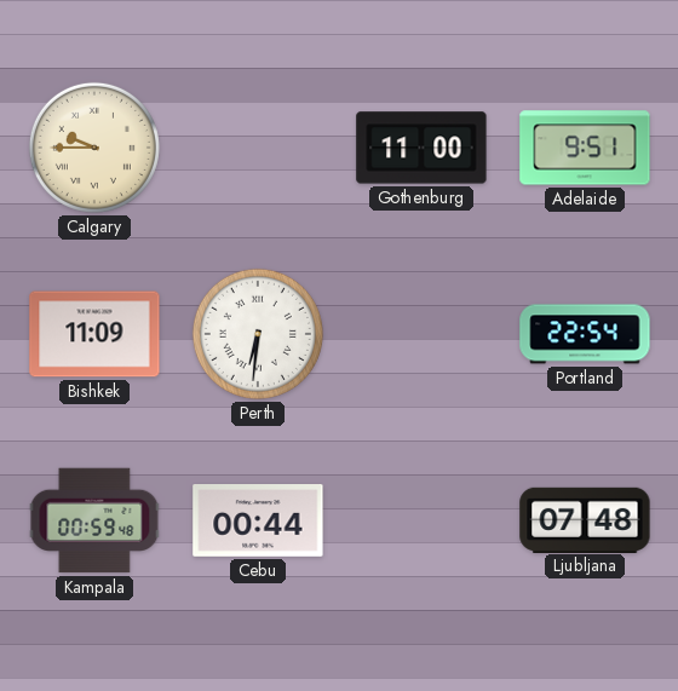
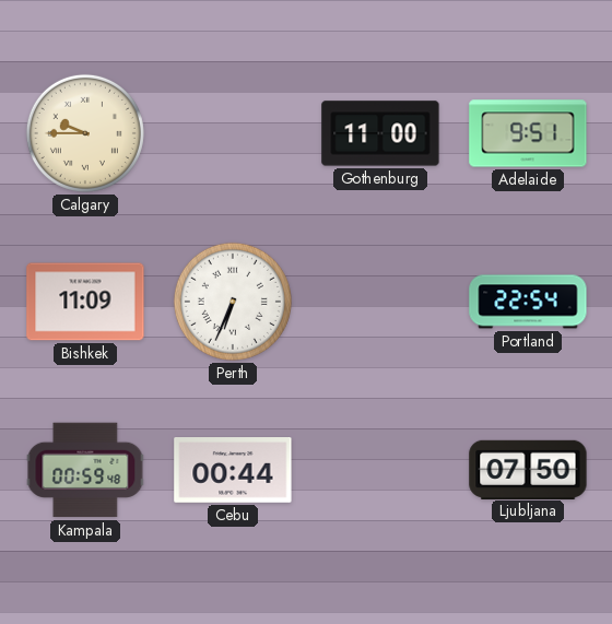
Perth: 6:31 -> 6:34 (233, 302)
Ljubljana: 07:48 -> 07:50 (528, 469)
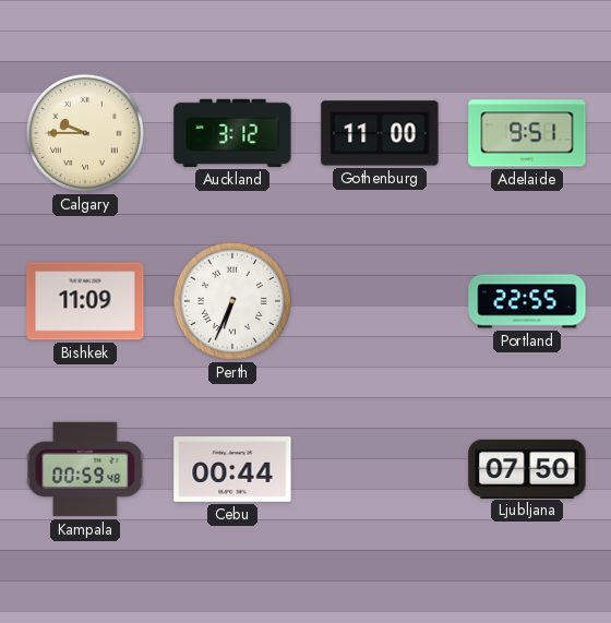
Auckland: none -> 3:12 (232, 133)
Portland: 22:54 -> 22:55 (527, 301)
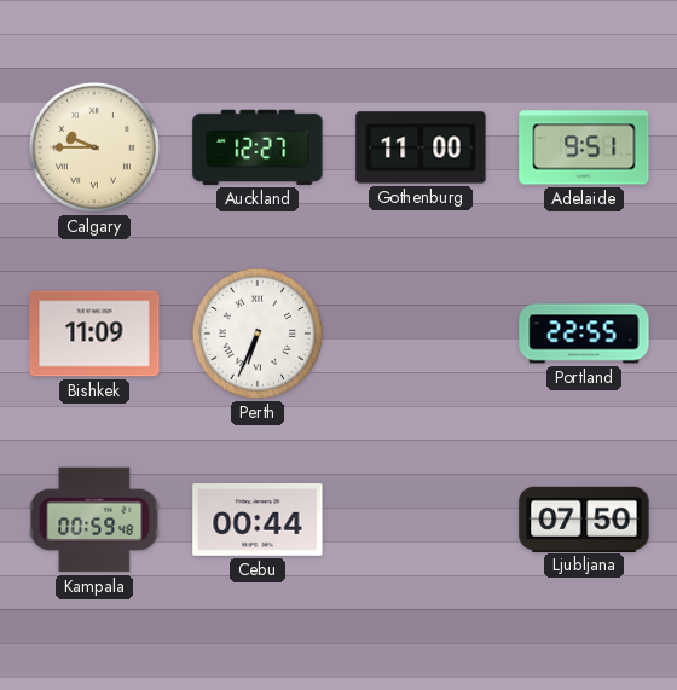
Auckland: 3:12 -> 12:27 (258, 147)
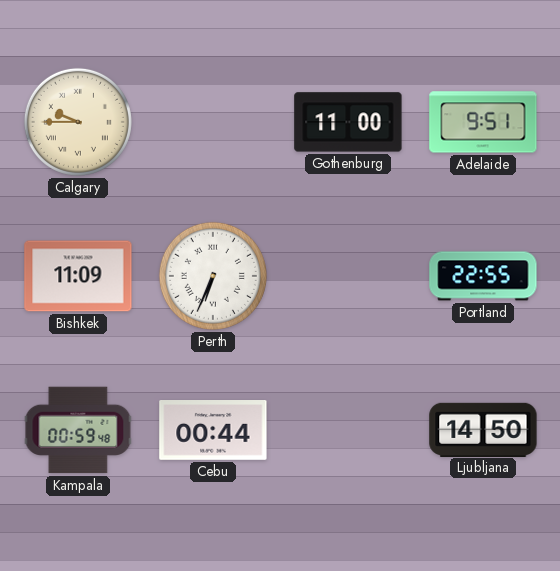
Auckland: 12:27 -> none (258, 147)
Ljubljana: 07:50 -> 14:50 (483, 429)
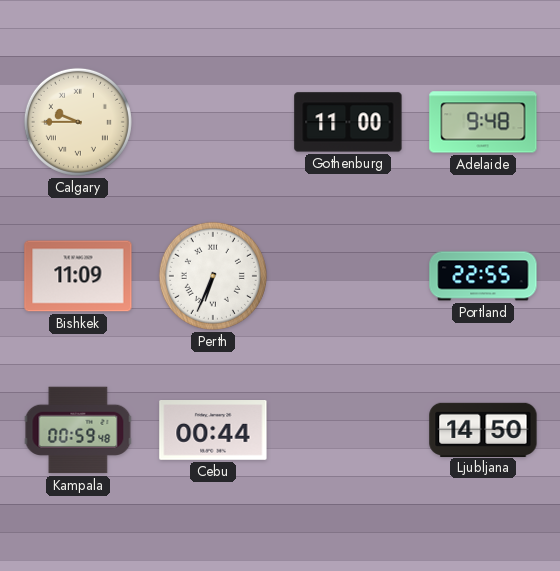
Adelaide: 9:51 -> 9:48 (483, 122)
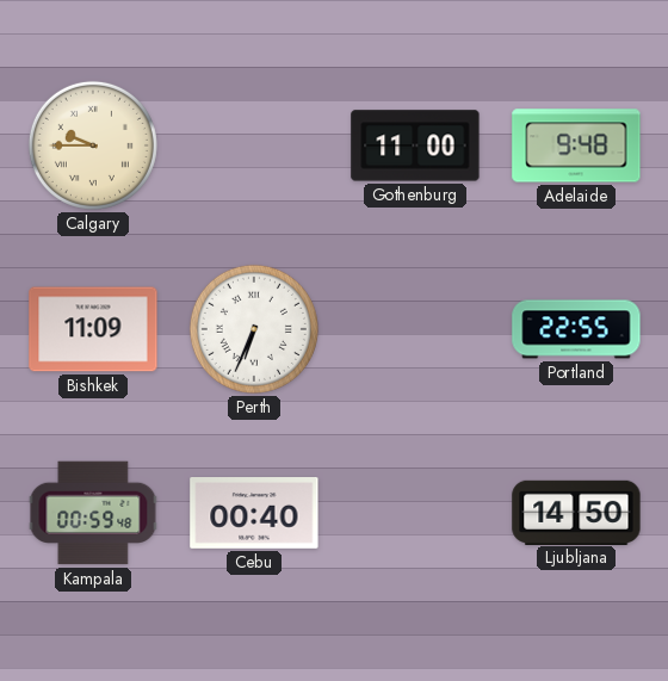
Cebu: 00:44 -> 00:40 (254, 514)
